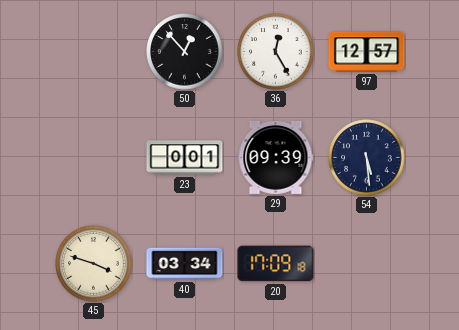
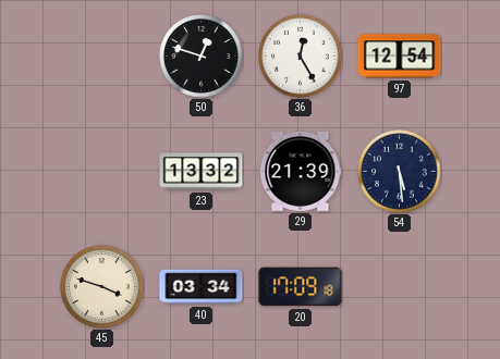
50: 12:53 -> 12:48 (202, 57)
97: 12:57 -> 12:54 (400, 57)
23: 0:01 -> 13:32 (202, 172)
29: 09:39 -> 21:39 (301, 171)
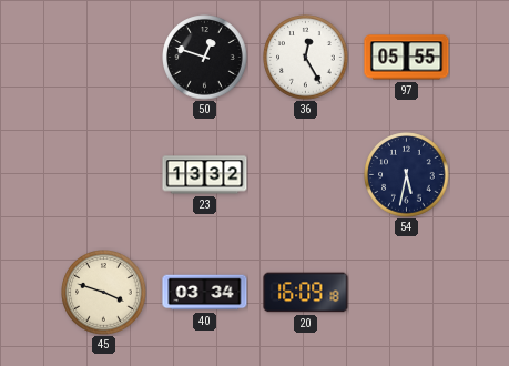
97: 12:54 -> 05:55 (407, 58)
29: 21:39 -> none (301, 171)
54: 5:29 -> 5:32 (407, 175)
20: 17:09 -> 16:09 (306, 293)
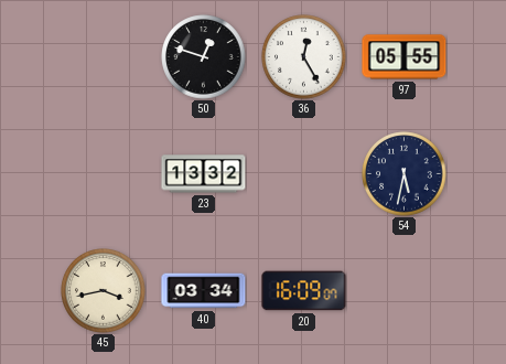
45: 3:48 -> 3:43 (104, 291)
20: 16:09:18 -> 16:09:07 (304, 291)
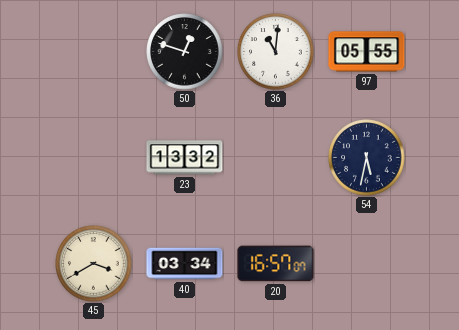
36: 12:25 -> 11:01 (276, 52)
45: 3:43 -> 3:40 (94, 264)
20: 16:09 -> 16:57 (276, 264)
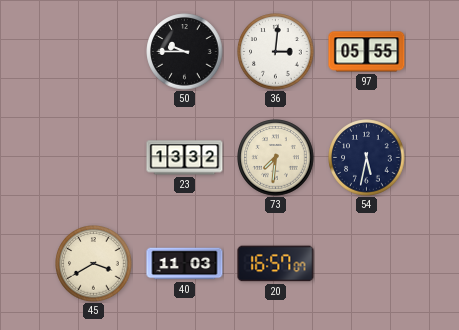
50: 12:48 -> 9:45 (185, 52)
36: 11:01 -> 3:01 (276, 52)
73: none -> 7:31 (276, 158)
40: 03:34 -> 11:03 (185, 264)
